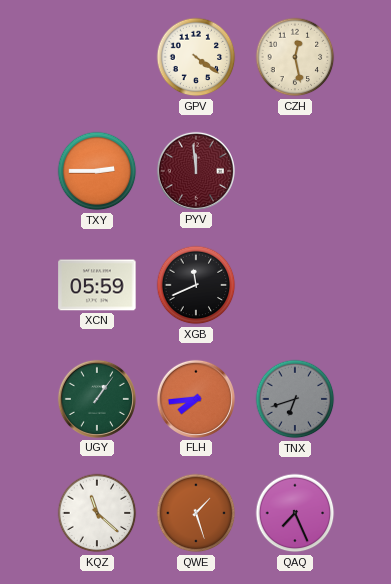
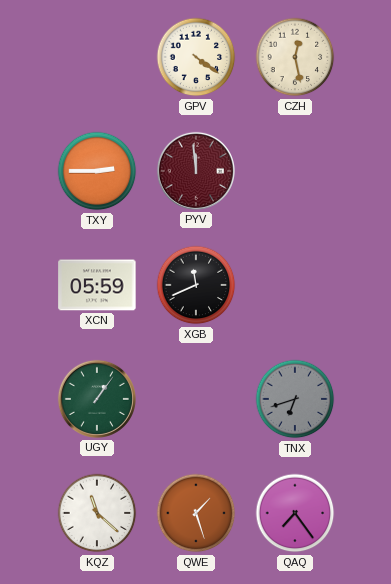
FLH: 7:44 -> none (196, 399)
QAQ: 7:26 -> 7:24 (295, 513)
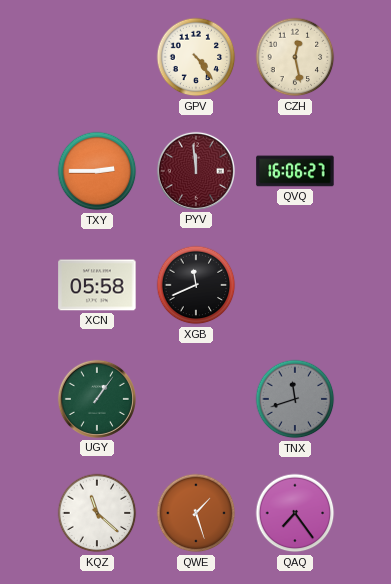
GPV: 4:21 -> 4:24 (196, 57)
QVQ: none -> 16:06 (295, 171)
XCN: 05:59 -> 05:58 (97, 285)
TNX: 6:42 -> 11:42 (295, 399)
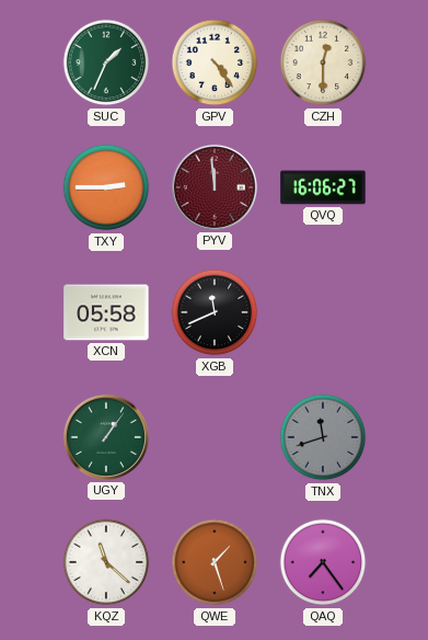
SUC: none -> 1:34 (106, 62)
CZH: 12:28 -> 12:30 (323, 62)
